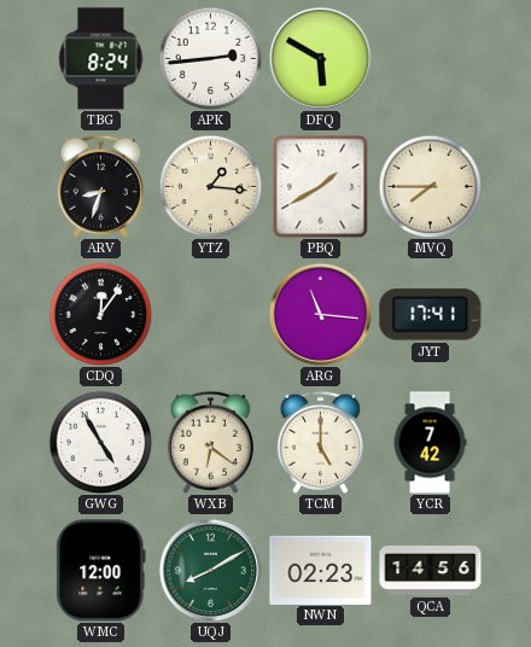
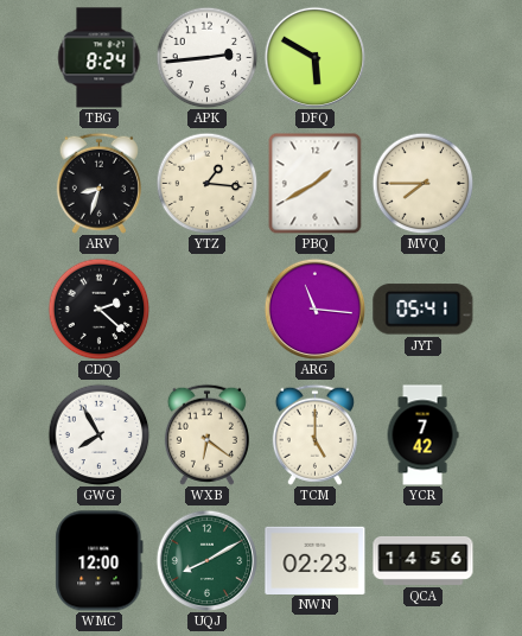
CDQ: 12:06 -> 2:22 (98, 309)
JYT: 17:41 -> 05:41 (424, 310)
GWG: 4:55 -> 7:55 (98, 434)
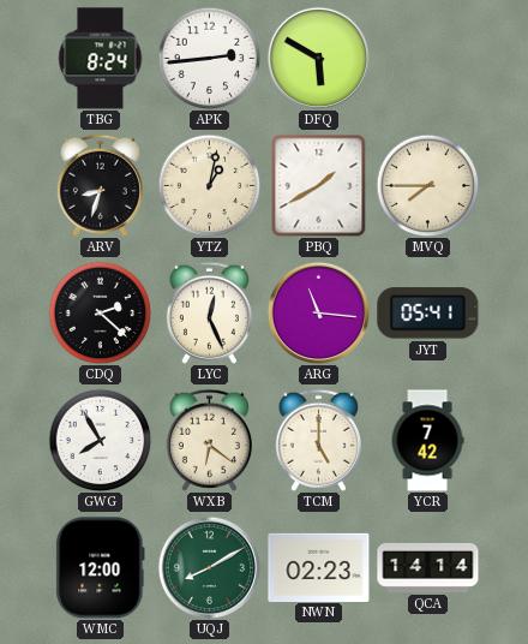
YTZ: 1:16 -> 1:02 (209, 185)
LYC: none -> 12:26 (209, 312)
QCA: 14:56 -> 14:14 (428, 567)
